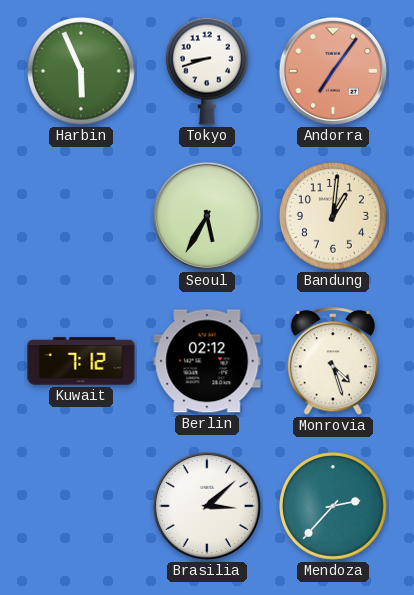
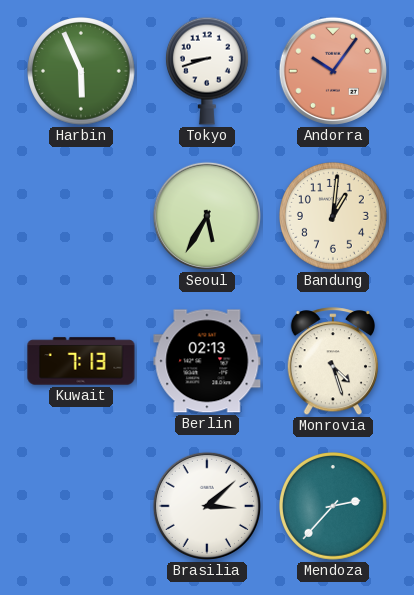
Andorra: 7:06 -> 10:06 (333, 71)
Kuwait: 7:12 -> 7:13 (81, 361)
Berlin: 02:12 -> 02:13 (207, 361)
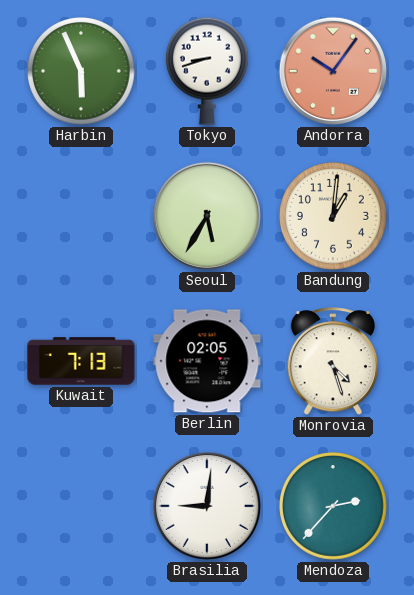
Berlin: 02:13 -> 02:05 (207, 361)
Brasilia: 3:08 -> 9:01 (207, 506)
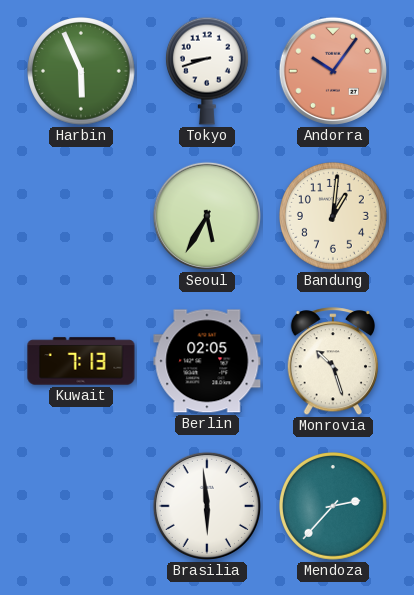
Monrovia: 4:27 -> 10:27 (332, 362)
Brasilia: 9:01 -> 5:59 (207, 506)
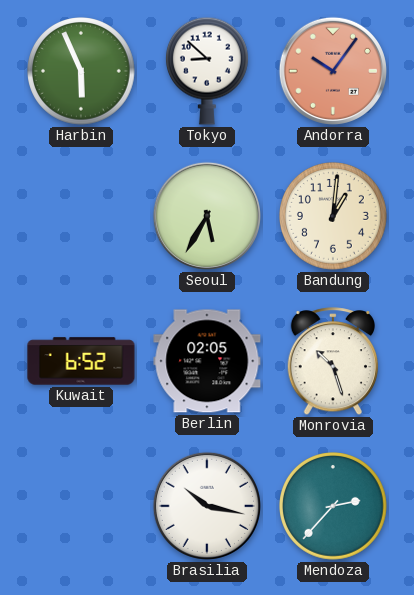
Tokyo: 8:42 -> 8:52 (207, 71)
Kuwait: 7:13 -> 6:52 (81, 361)
Brasilia: 5:59 -> 10:17 (207, 506)
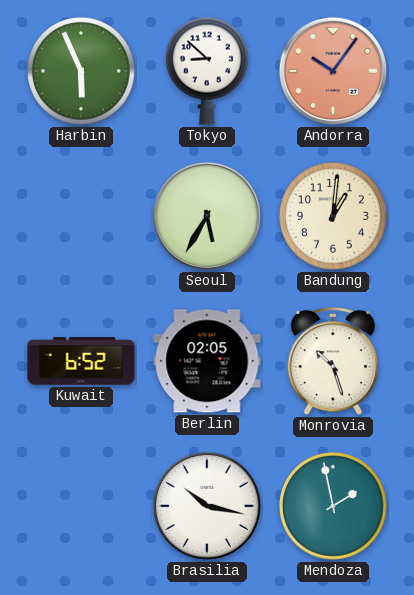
Mendoza: 2:37 -> 1:58 (334, 507)
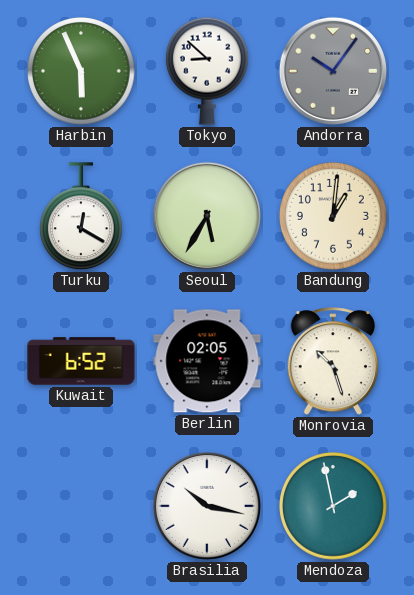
Andorra dial: salmon -> grey (333, 71)
Turku: none -> 12:20 (81, 217)
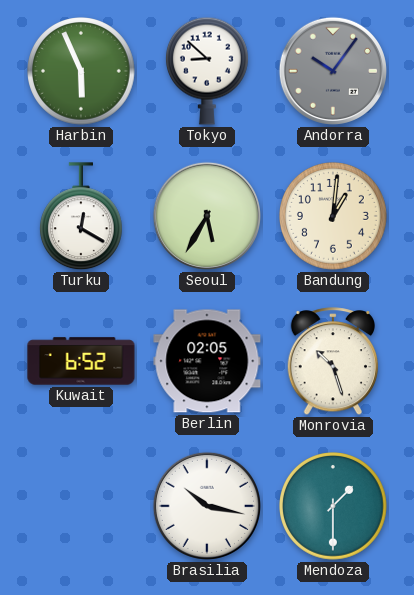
Mendoza: 1:58 -> 1:30 (334, 507)
